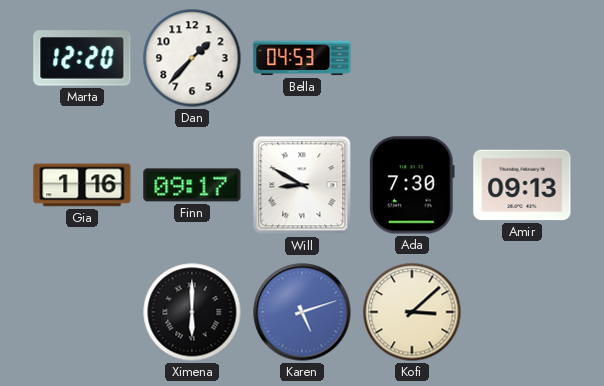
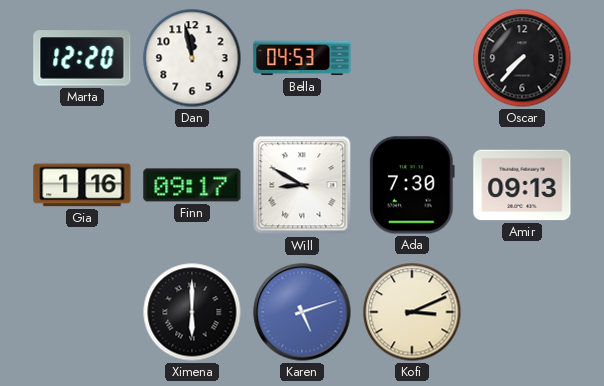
Dan: 1:37 -> 11:58 (192, 58)
Oscar: none -> 7:37 (522, 58)
Kofi: 3:08 -> 3:11 (412, 312)
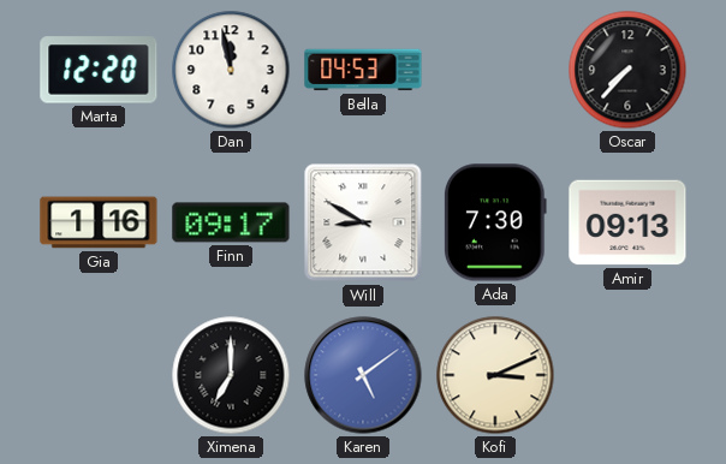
Ximena: 6:00 -> 7:00 (231, 375)
Karen: 5:12 -> 5:09 (363, 375)
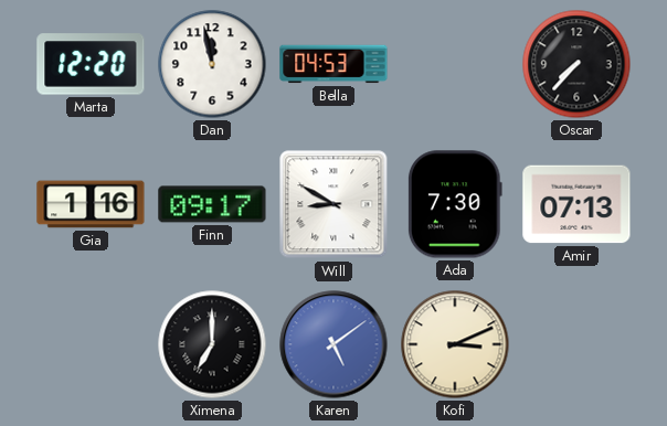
Amir: 09:13 -> 07:13 (576, 204)
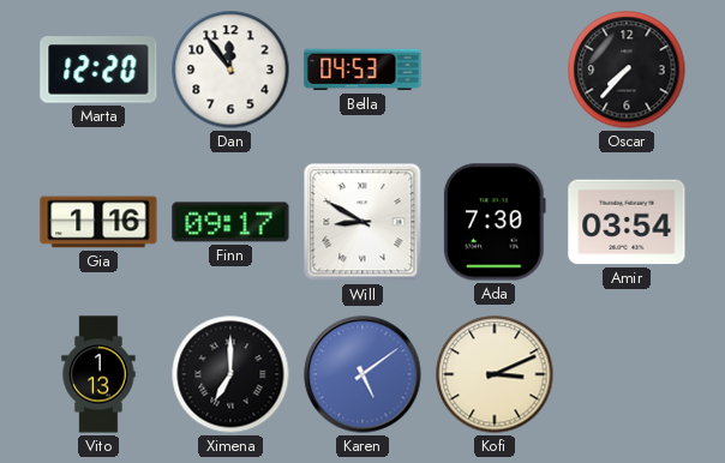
Dan: 11:58 -> 11:54 (230, 70)
Amir: 07:13 -> 03:54 (627, 222)
Vito: none -> 1:13 (98, 374)
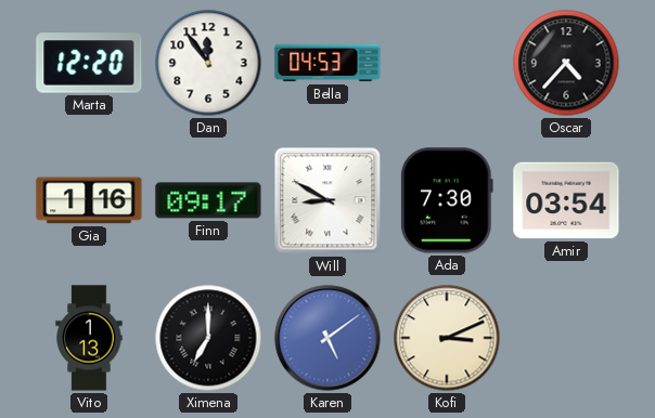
Oscar: 7:37 -> 4:37 (566, 63)
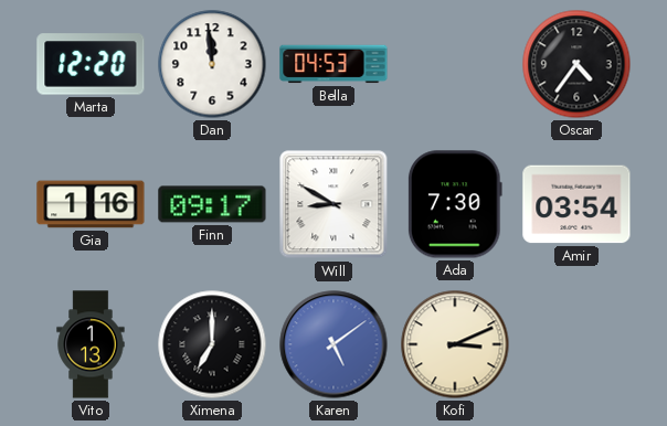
Dan: 11:54 -> 11:59 (212, 64)
Oscar: 4:37 -> 4:36 (576, 64)
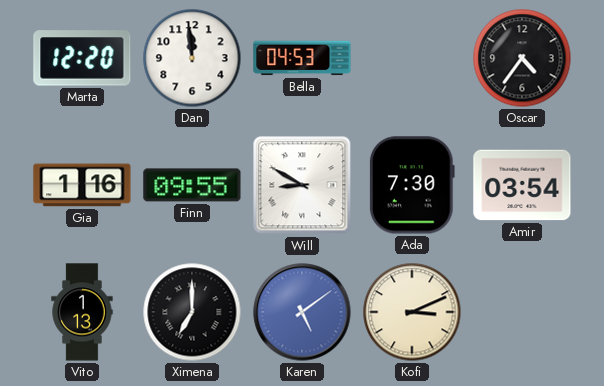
Finn: 09:17 -> 09:55 (192, 185)
